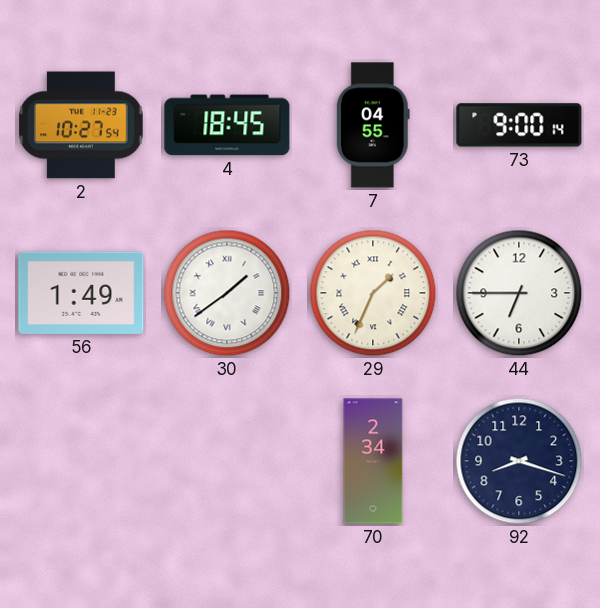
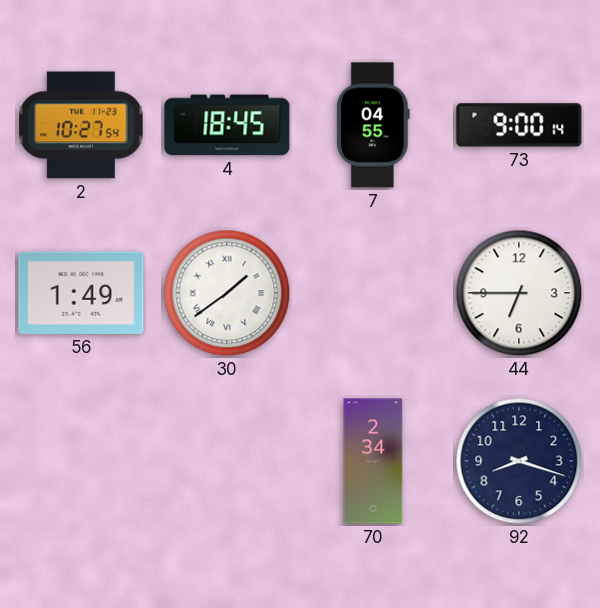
29: 1:34 -> none (373, 293)
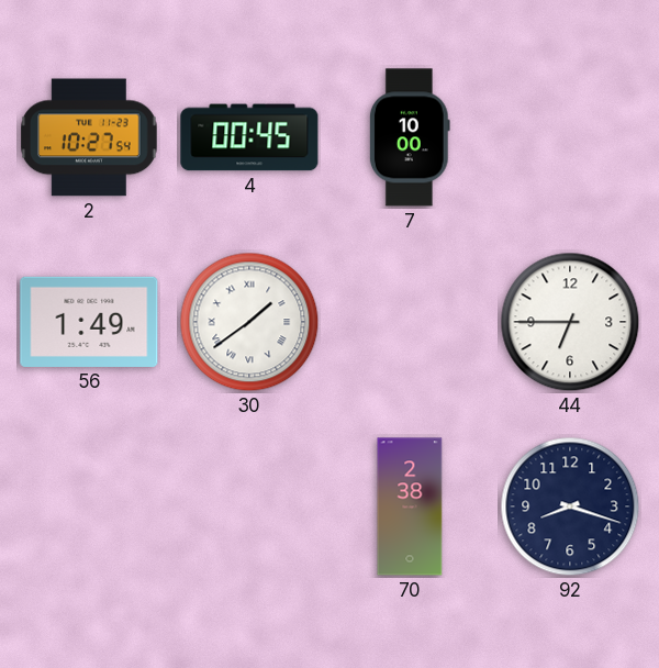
4: 18:45 -> 00:45 (249, 137)
7: 04:55 -> 10:00 (410, 137)
73: 9:00 -> none (519, 125)
70: 2:34 -> 2:38 (410, 506)
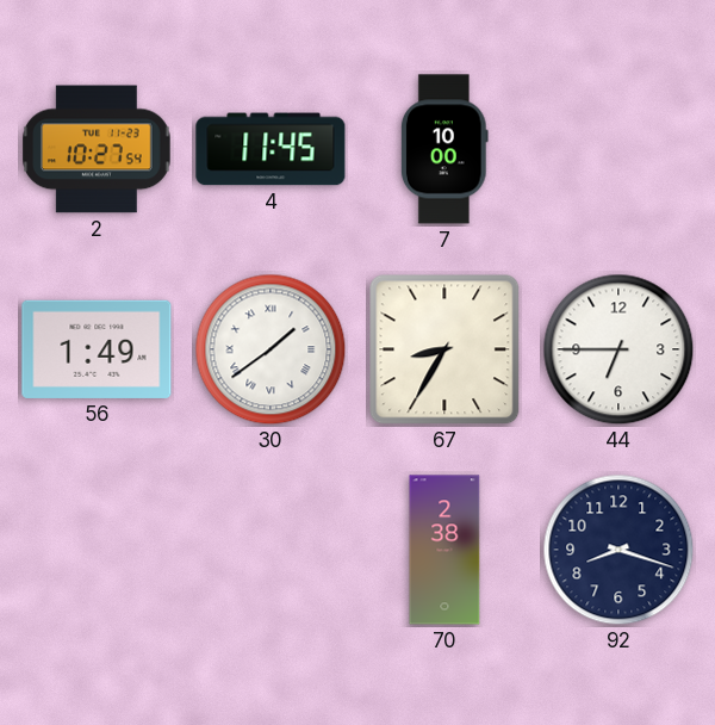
4: 00:45 -> 11:45 (271, 149)
67: none -> 8:35 (444, 349)
